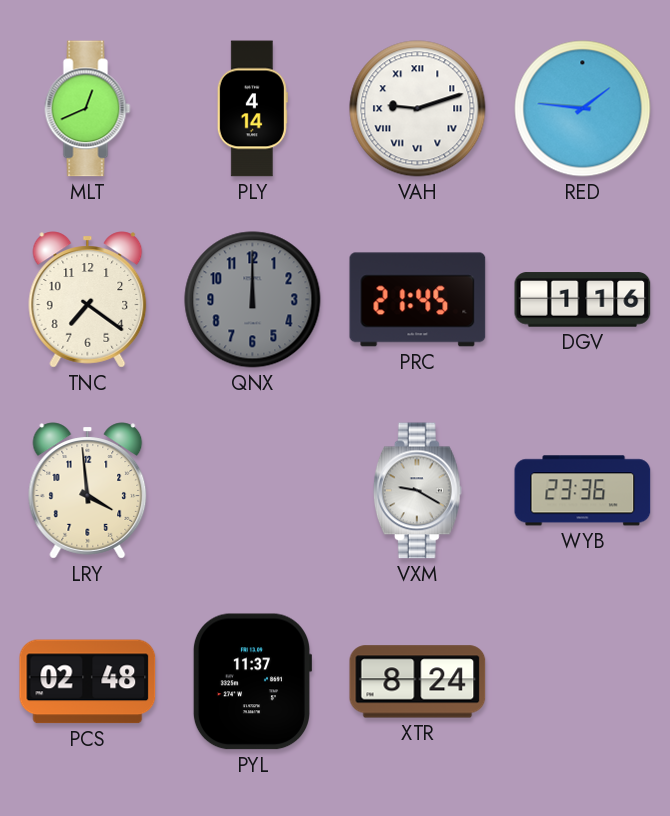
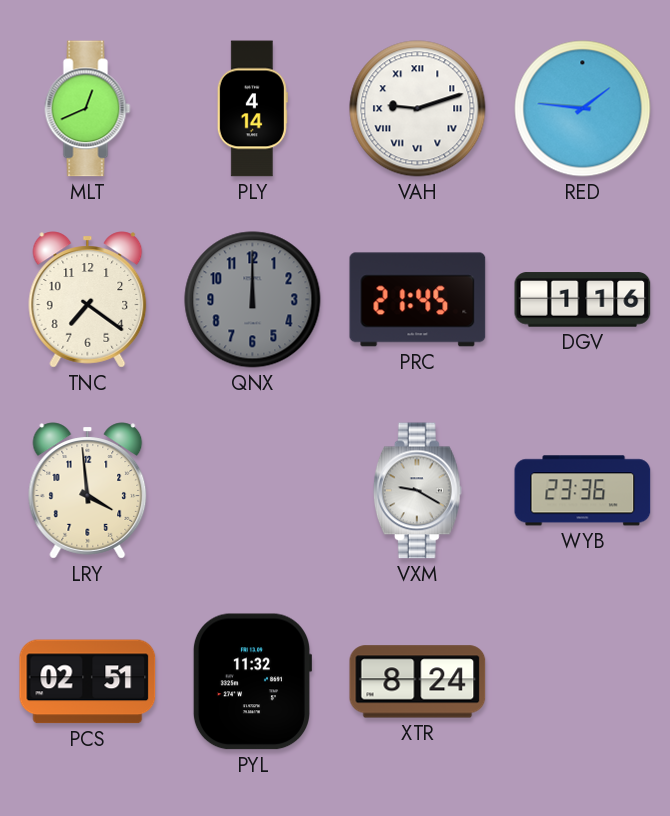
PCS: 02:48 -> 02:51 (88, 682)
PYL: 11:37 -> 11:32 (252, 682)
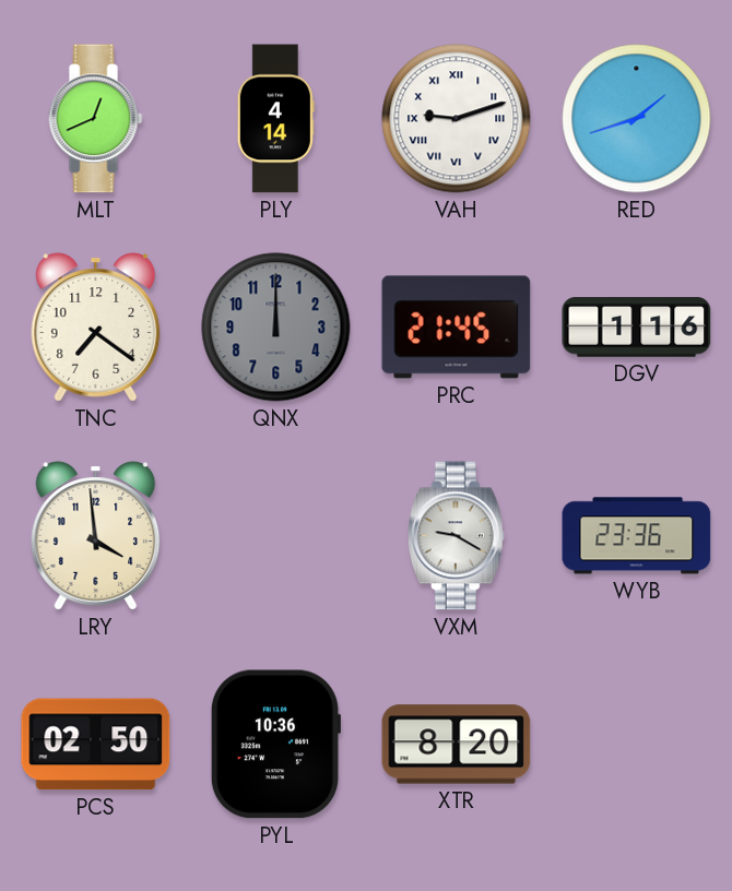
RED: 1:46 -> 1:42 (637, 119)
PCS: 02:51 -> 02:50 (96, 745)
PYL: 11:32 -> 10:36 (275, 745)
XTR: 8:24 -> 8:20 (457, 745)
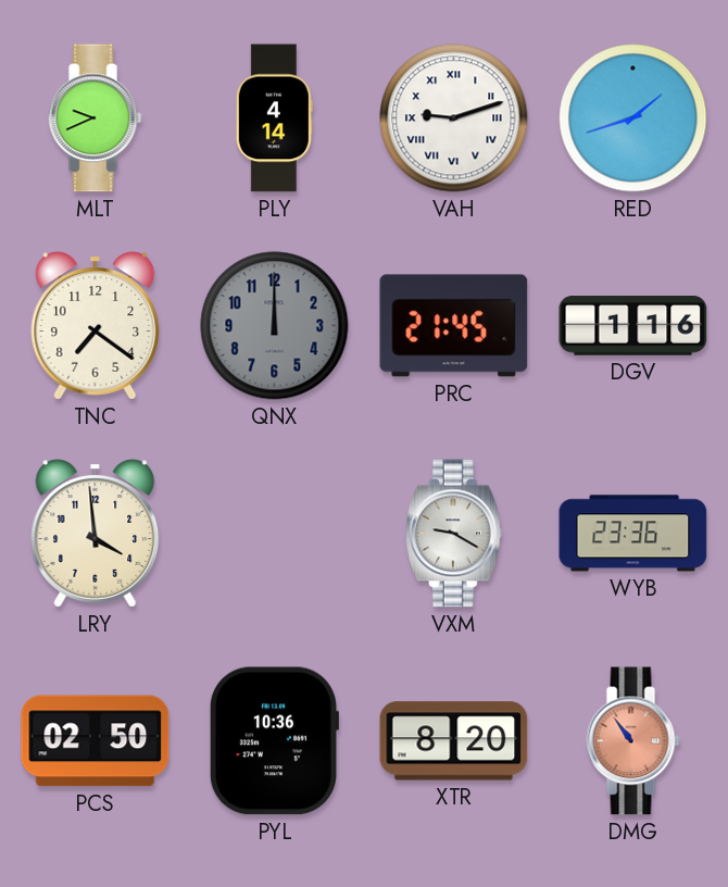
MLT: 12:41 -> 9:41 (96, 118)
DMG: none -> 10:54 (633, 741)
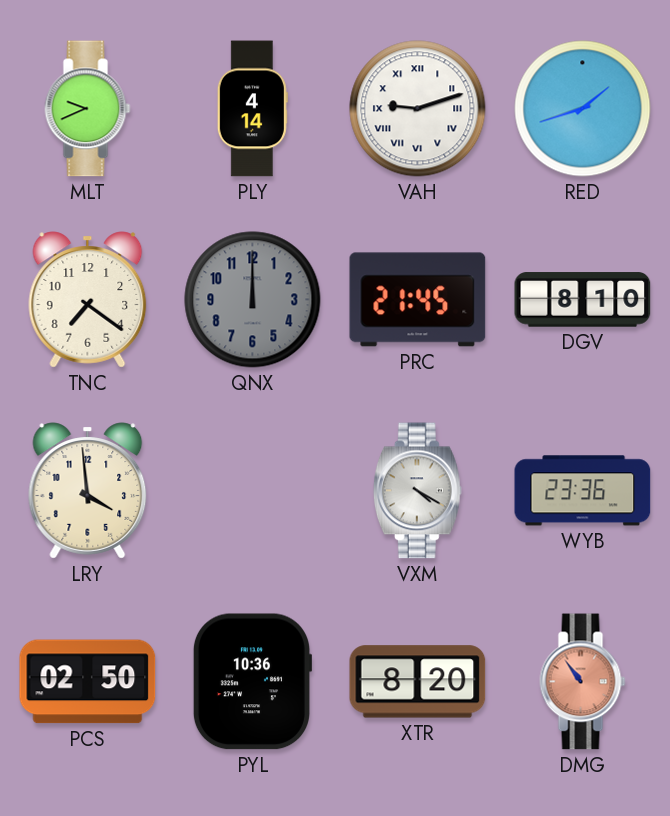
DGV: 1:16 -> 8:10 (583, 300)
VXM: 9:20 -> 4:20 (417, 491)
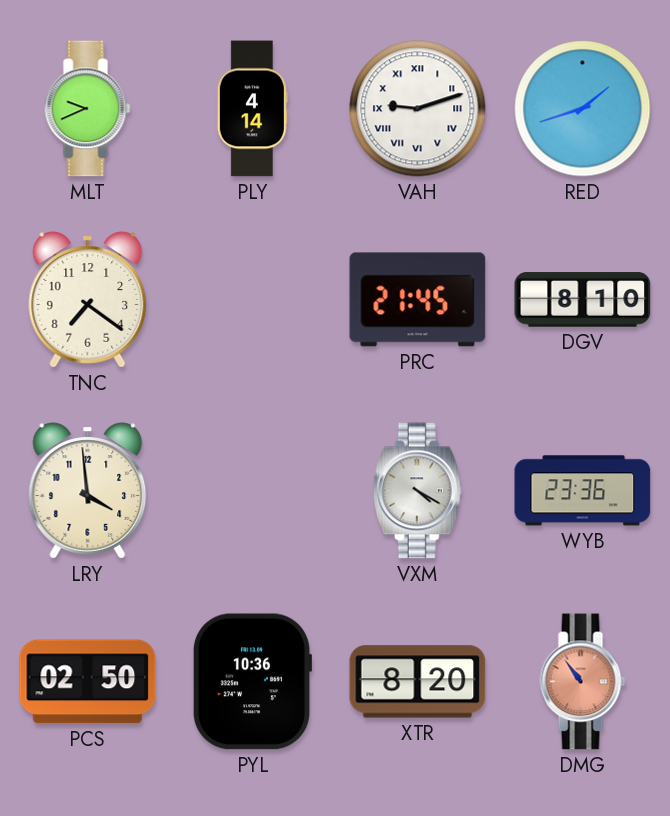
QNX: 12:00 -> none (253, 300)
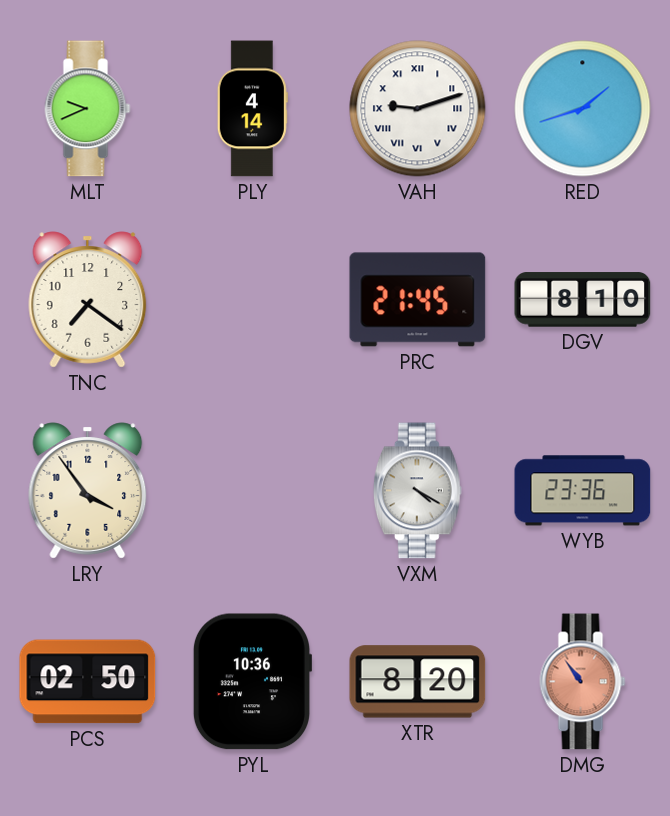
LRY: 3:59 -> 3:54 (88, 491)
